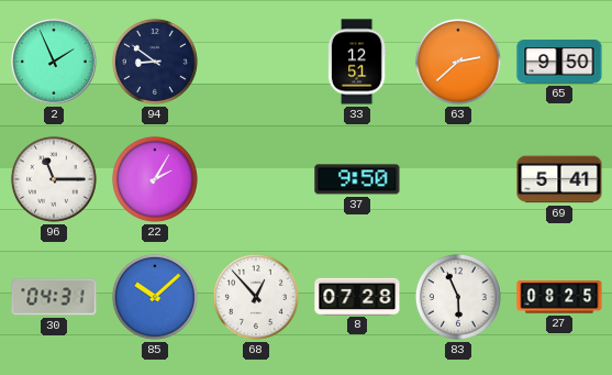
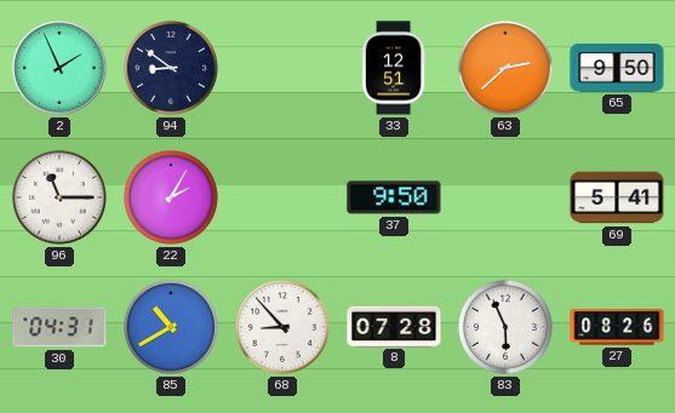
85: 10:08 -> 10:40 (171, 327)
68: 12:53 -> 8:53 (282, 327)
27: 08:25 -> 08:26 (617, 327)
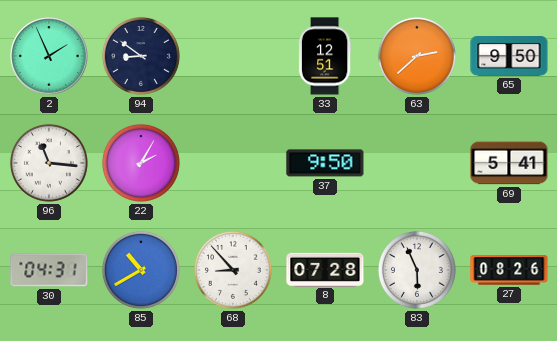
96: 11:15 -> 11:16 (49, 163)
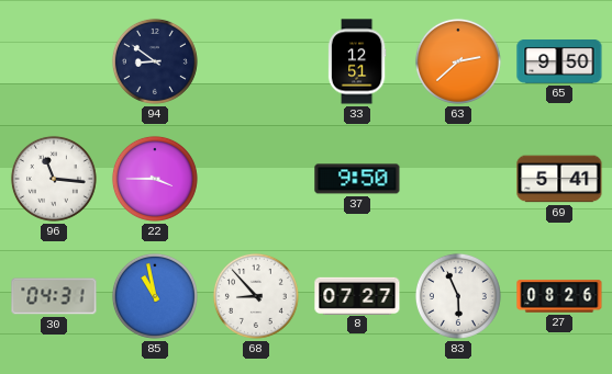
2: 1:56 -> none (49, 56)
22: 2:05 -> 3:45 (155, 179)
85: 10:40 -> 10:58 (155, 296)
8: 07:28 -> 07:27 (357, 295)
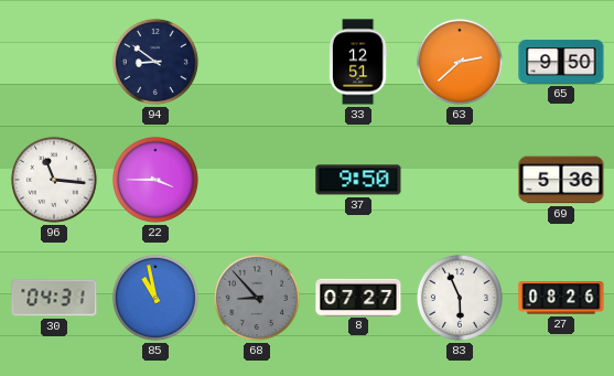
69: 5:41 -> 5:36 (561, 180)
68 dial: white -> grey (257, 298)
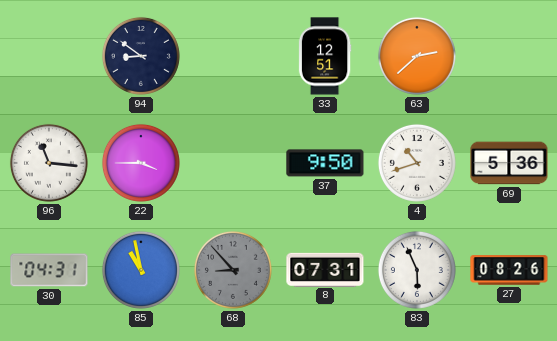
65: 9:50 -> none (561, 63)
4: none -> 10:42 (417, 163)
8: 07:27 -> 07:31 (325, 269)
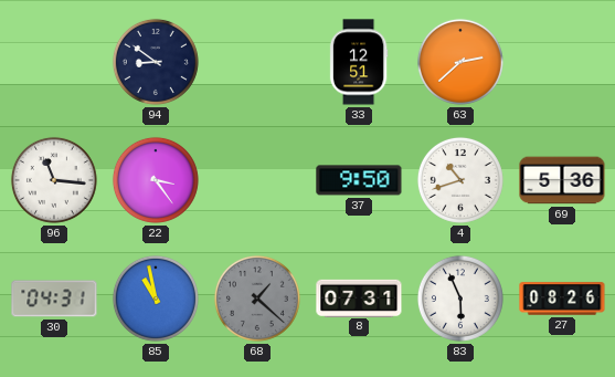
22: 3:45 -> 3:24 (156, 180)
68: 8:53 -> 1:22 (257, 299)
